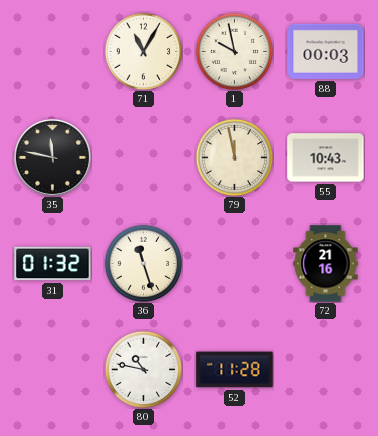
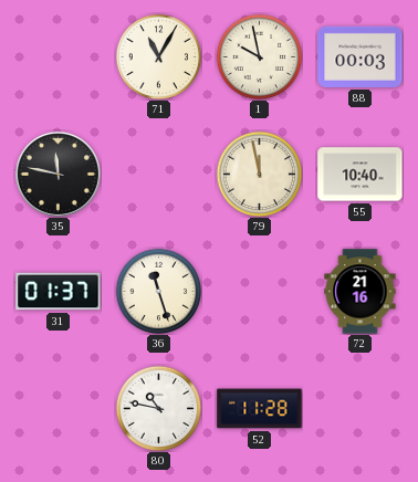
55: 10:43 -> 10:40 (360, 175)
31: 01:32 -> 01:37 (59, 292)
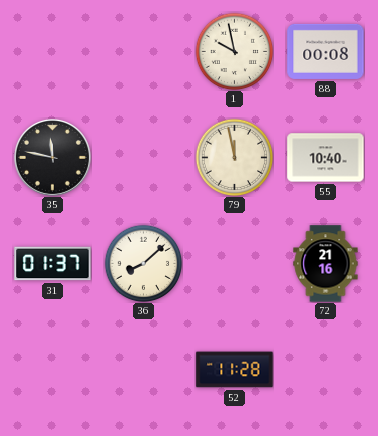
71: 11:05 -> none (158, 56)
88: 00:03 -> 00:08 (326, 51)
36: 11:27 -> 8:08 (143, 263)
80: 10:47 -> none (158, 408)
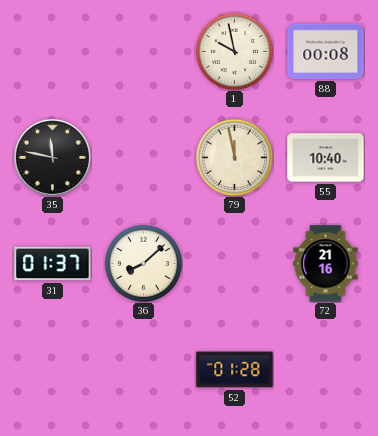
52: 11:28 -> 01:28 (235, 370)
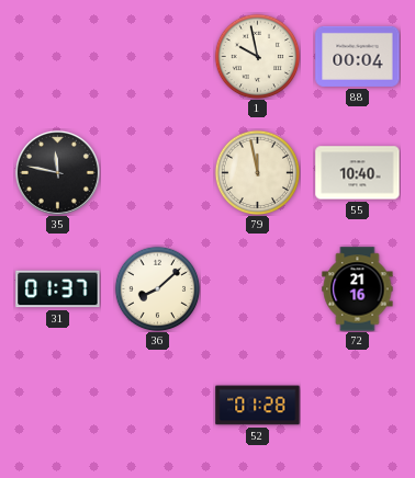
88: 00:08 -> 00:04 (358, 56)
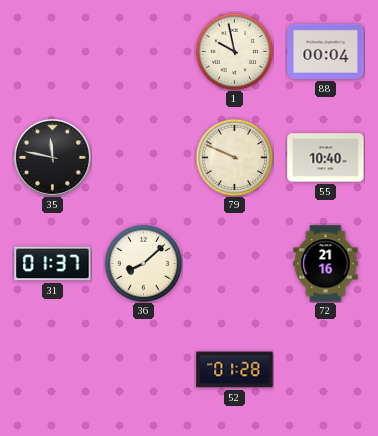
79: 11:58 -> 9:49 (234, 157)
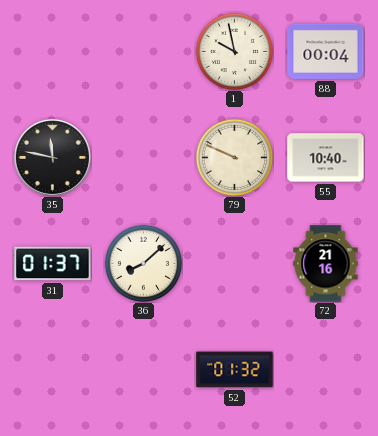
52: 01:28 -> 01:32 (235, 370)
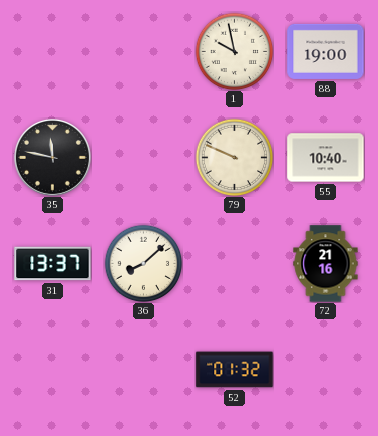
88: 00:04 -> 19:00 (326, 51)
31: 01:37 -> 13:37 (53, 264)
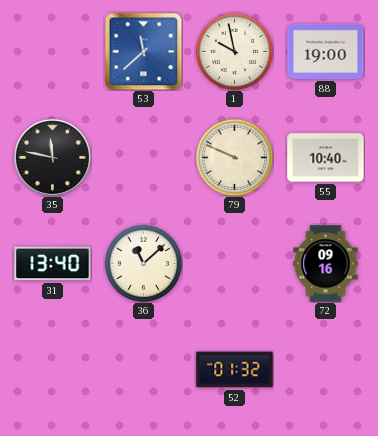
53: none -> 11:38 (143, 51)
31: 13:37 -> 13:40 (53, 264)
36: 8:08 -> 11:08 (143, 263)
72: 21:16 -> 09:16 (326, 264)
